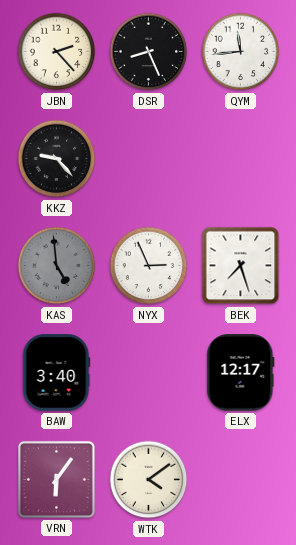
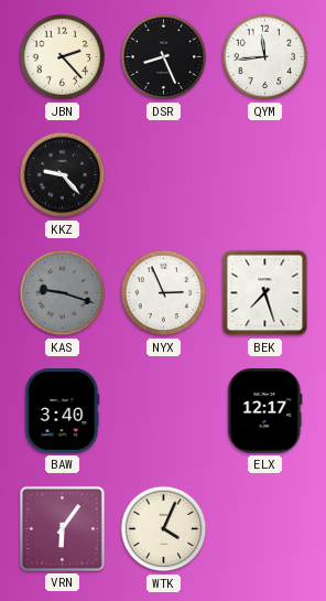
KAS: 4:59 -> 9:18 (63, 293)
WTK: 4:09 -> 4:04 (164, 529)
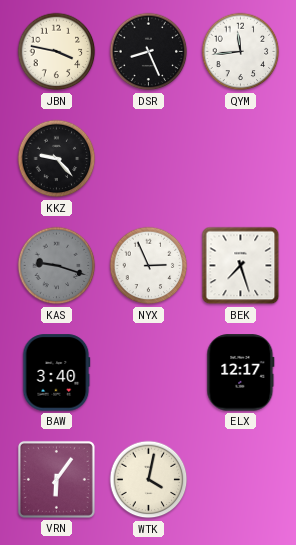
JBN: 2:23 -> 3:47 (57, 52)
WTK: 4:04 -> 4:02 (149, 480)
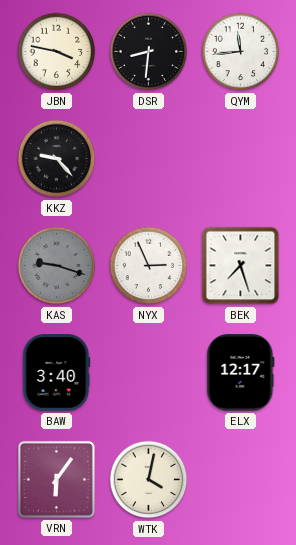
DSR: 8:26 -> 8:31 (149, 52)
